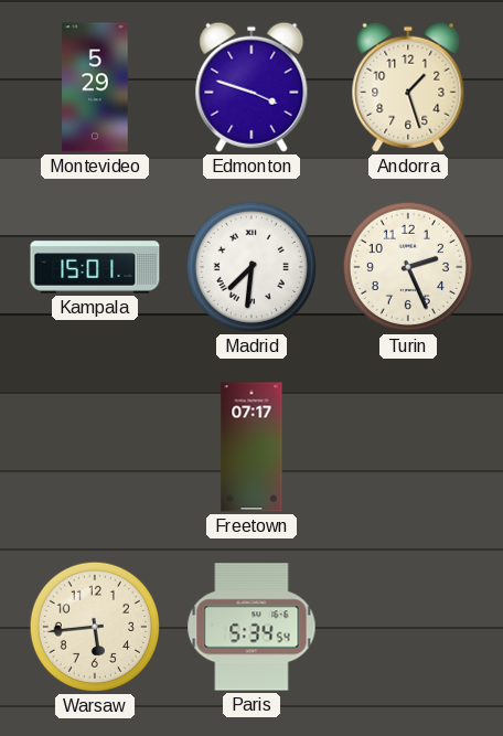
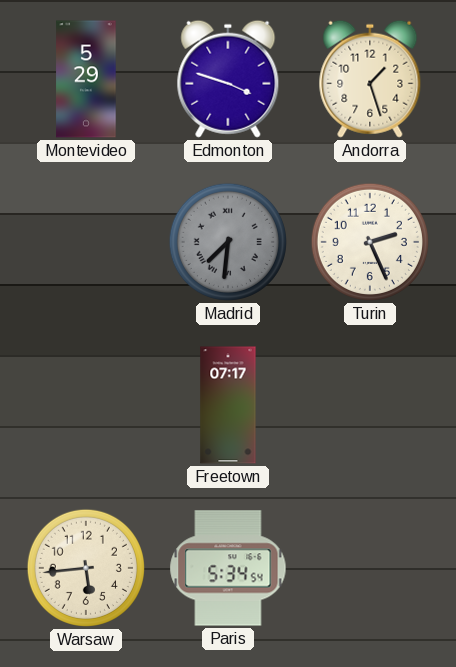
Kampala: 15:01 -> none (95, 267)
Madrid dial: white -> grey (228, 242)
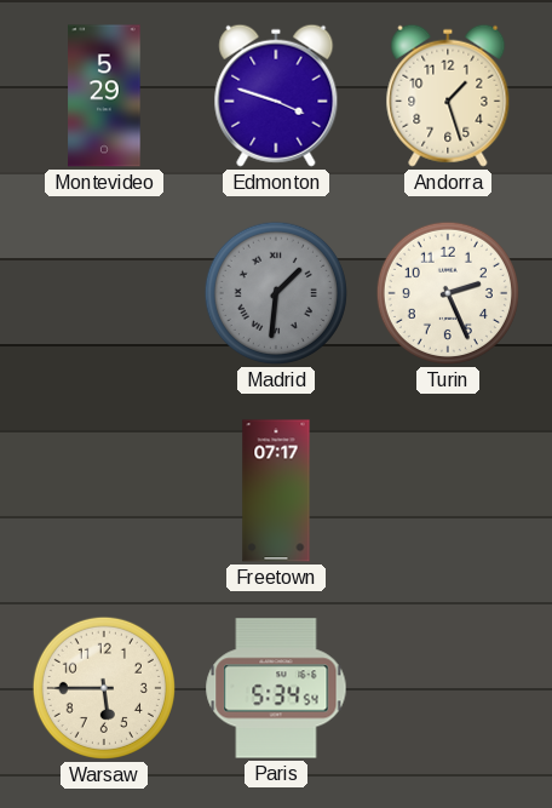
Madrid: 7:31 -> 1:31 (276, 293)
Warsaw: 5:44 -> 5:45 (104, 688)
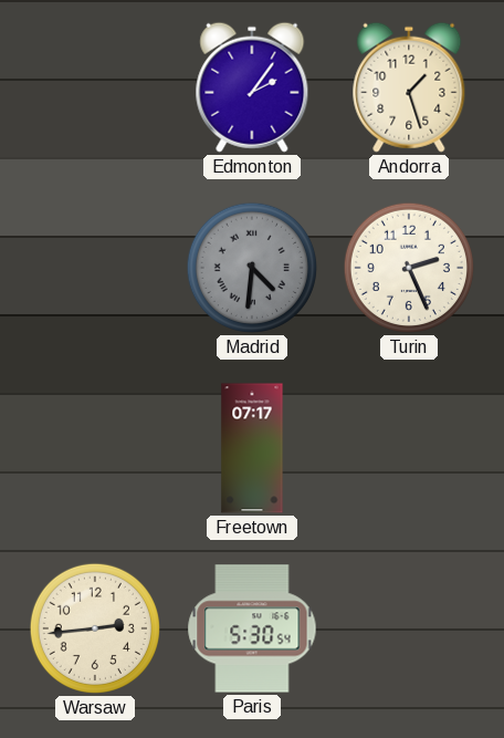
Montevideo: 5:29 -> none (104, 96)
Edmonton: 3:48 -> 2:06 (252, 87)
Madrid: 1:31 -> 4:31 (252, 268)
Warsaw: 5:45 -> 2:44 (95, 628)
Paris: 5:34 -> 5:30 (252, 628)
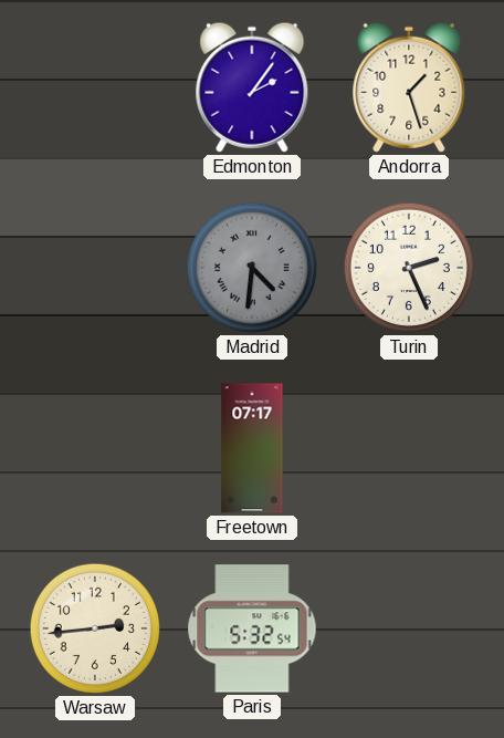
Paris: 5:30 -> 5:32 (252, 628)
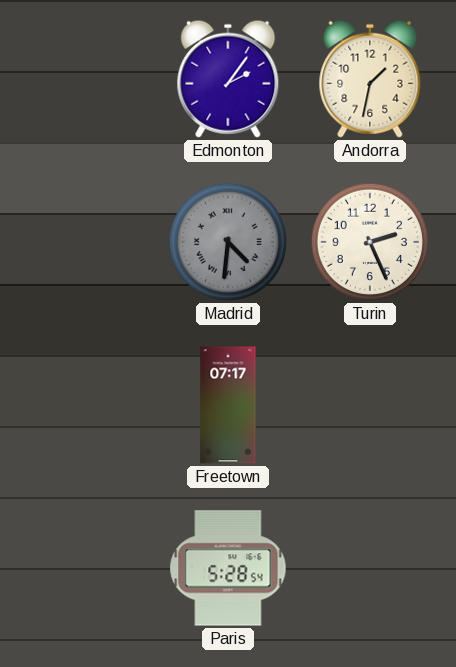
Andorra: 1:27 -> 1:32 (370, 79)
Warsaw: 2:44 -> none (95, 628)
Paris: 5:32 -> 5:28 (228, 568)
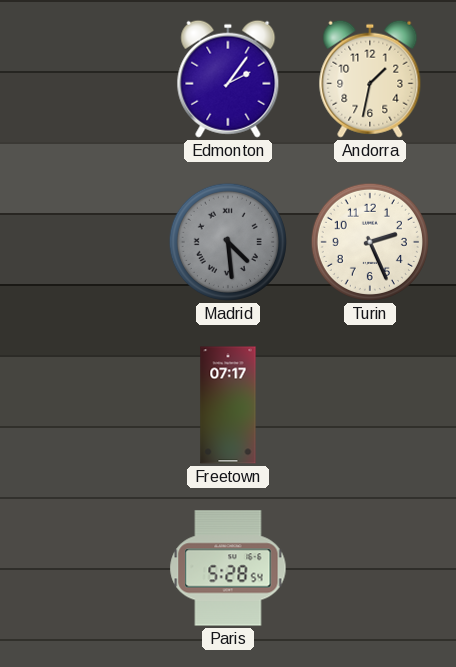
Madrid: 4:31 -> 4:29 (228, 242)
